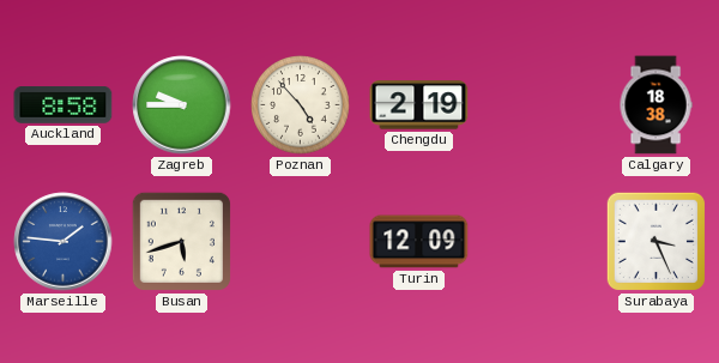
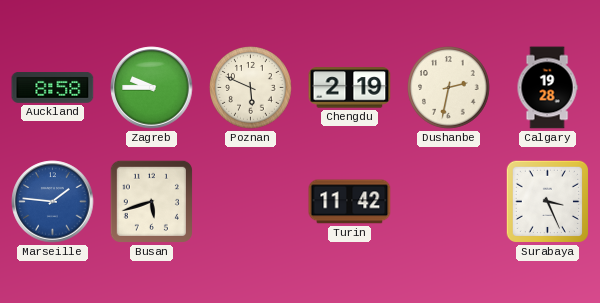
Poznan: 4:53 -> 5:49 (251, 88)
Dushanbe: none -> 2:32 (449, 88)
Calgary: 18:38 -> 19:28 (547, 88)
Turin: 12:09 -> 11:42 (350, 202)
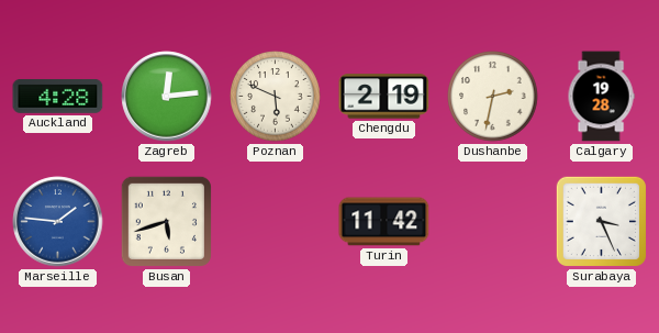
Auckland: 8:58 -> 4:28 (58, 97)
Zagreb: 9:45 -> 12:14 (167, 97)
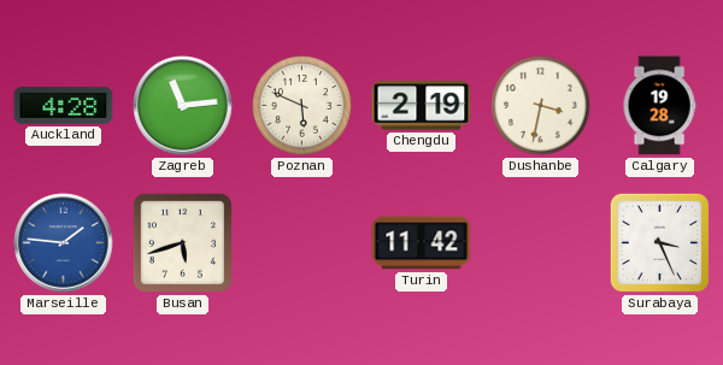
Zagreb: 12:14 -> 11:14 (183, 106)
Dushanbe: 2:32 -> 3:32 (541, 106)
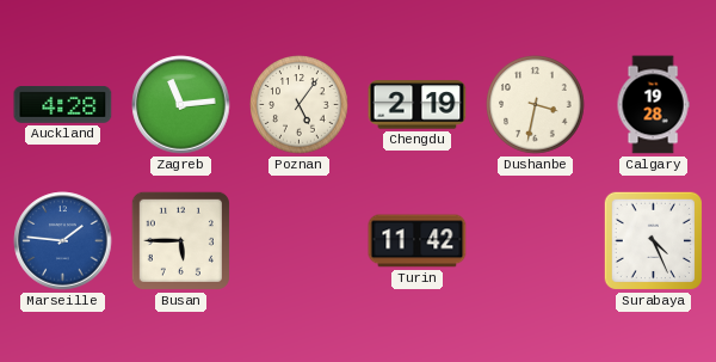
Poznan: 5:49 -> 5:06 (300, 105)
Busan: 5:42 -> 5:45 (180, 240)
Surabaya: 3:26 -> 4:26 (653, 240)
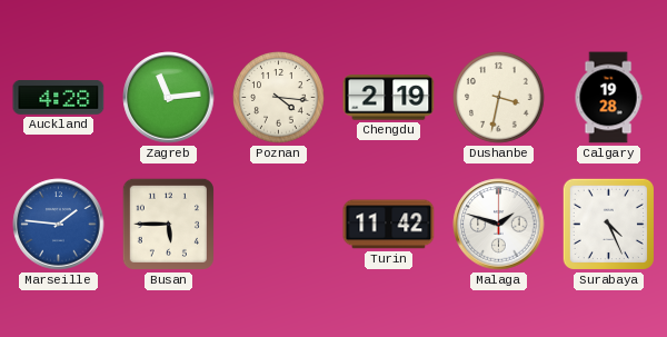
Poznan: 5:06 -> 4:16 (279, 98)
Malaga: none -> 1:48 (499, 225)
